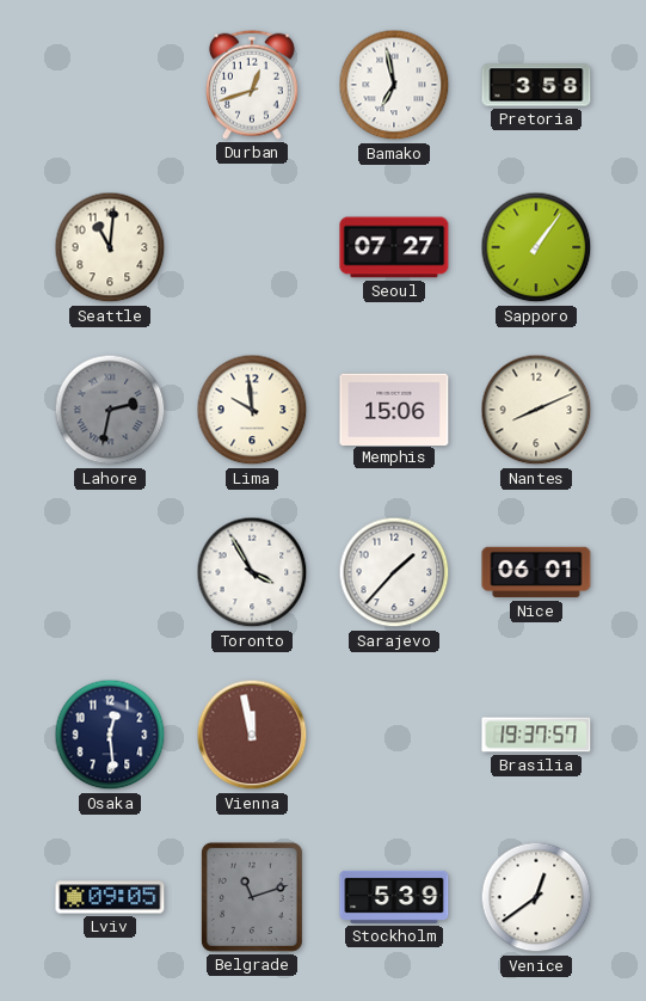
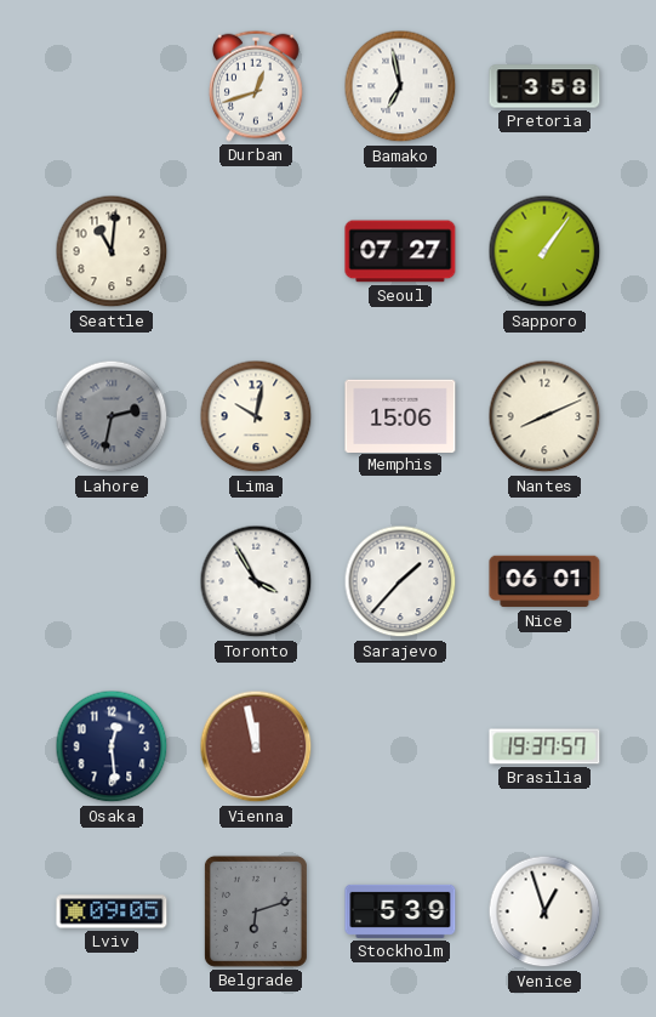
Lima: 9:59 -> 10:02 (256, 416)
Belgrade: 11:12 -> 6:12 (256, 911)
Venice: 12:39 -> 12:57 (544, 911)
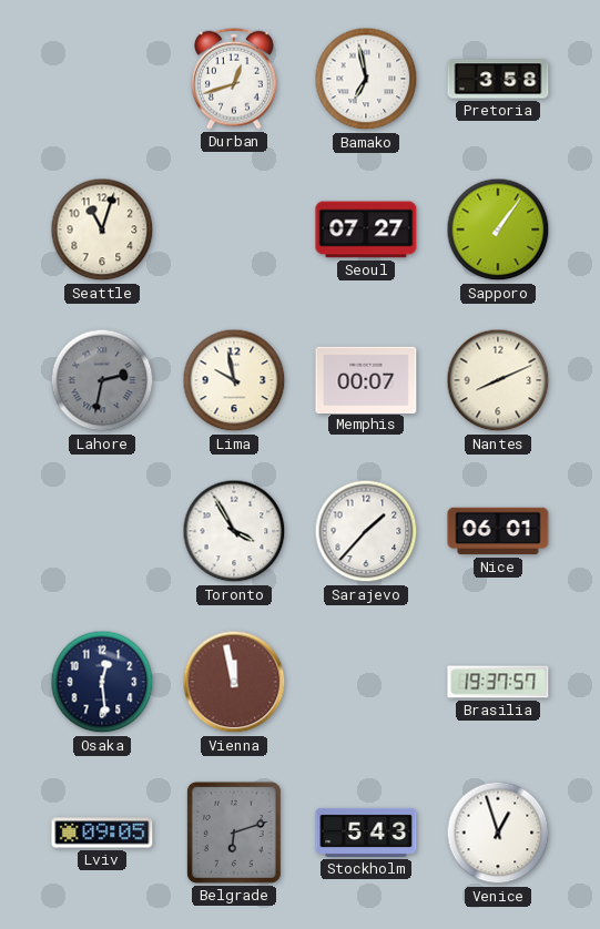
Seattle: 11:01 -> 11:03 (102, 229)
Lima: 10:02 -> 9:58 (234, 380)
Memphis: 15:06 -> 00:07 (366, 379)
Stockholm: 5:39 -> 5:43 (366, 833)
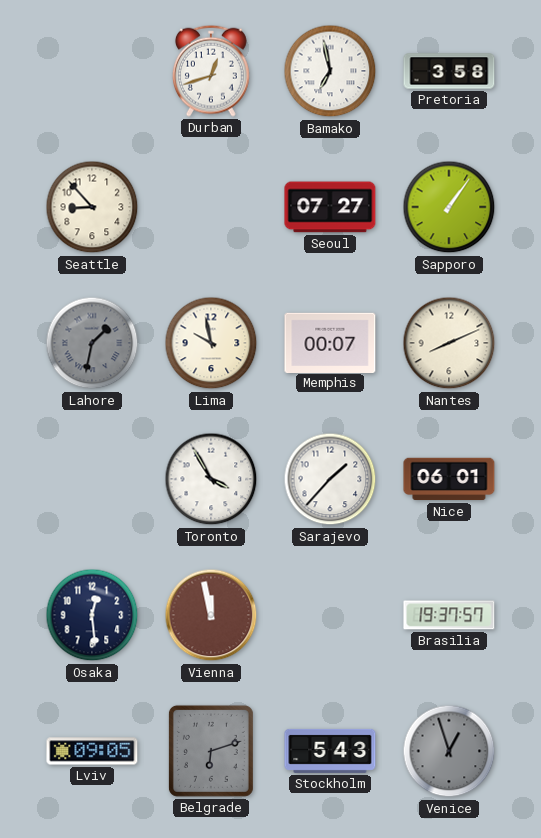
Seattle: 11:03 -> 8:53 (92, 207)
Lahore: 2:32 -> 1:32 (92, 343)
Venice dial: white -> grey (449, 751)
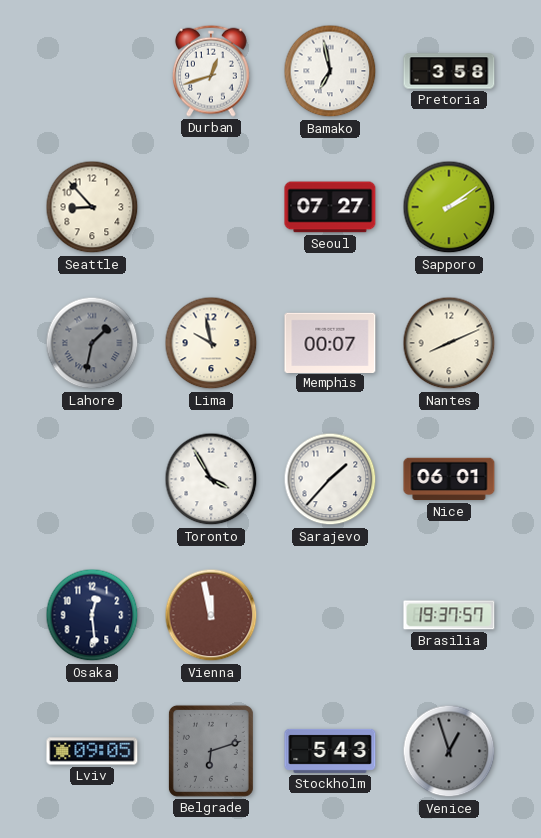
Sapporo: 1:06 -> 2:09 (449, 207)
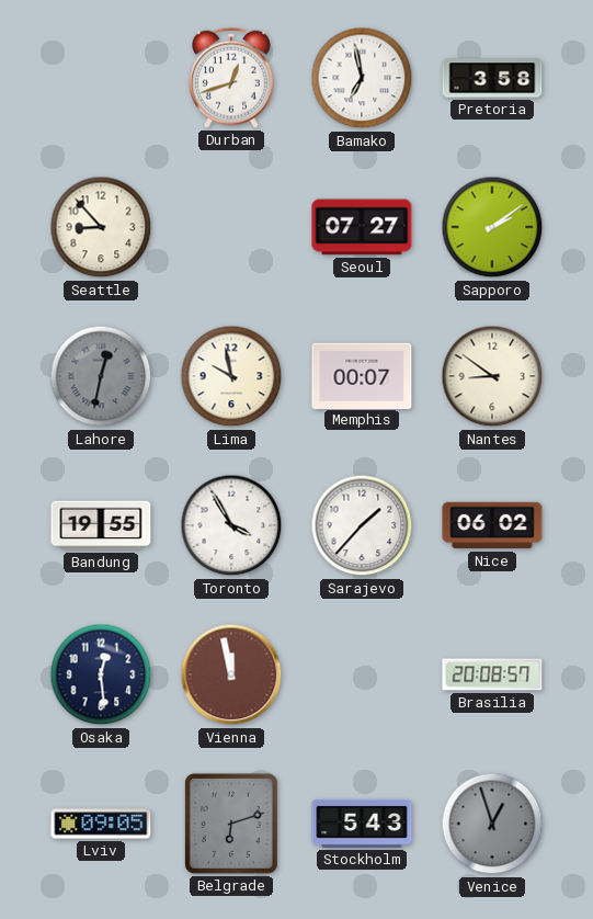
Lahore: 1:32 -> 12:32 (101, 376)
Nantes: 8:11 -> 8:51 (492, 376)
Bandung: none -> 19:55 (101, 525)
Nice: 06:01 -> 06:02 (492, 525)
Brasilia: 19:37 -> 20:08 (492, 674)
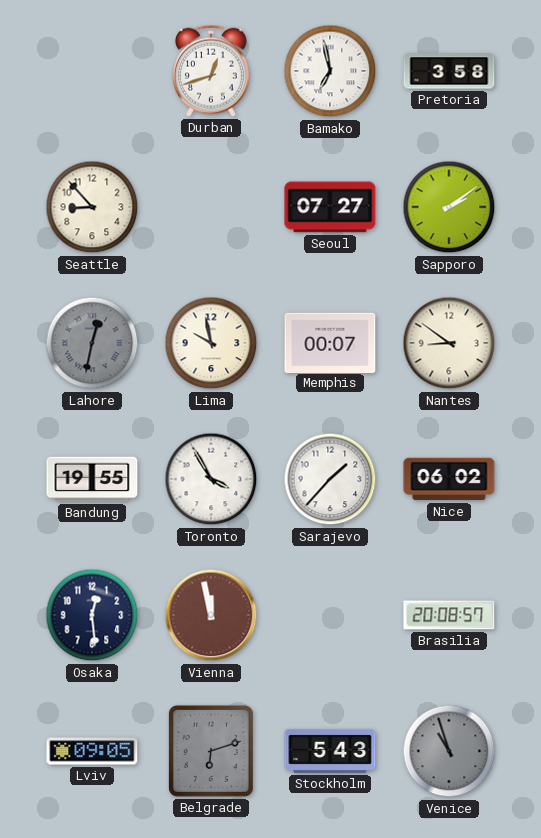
Venice: 12:57 -> 10:57 (449, 751)
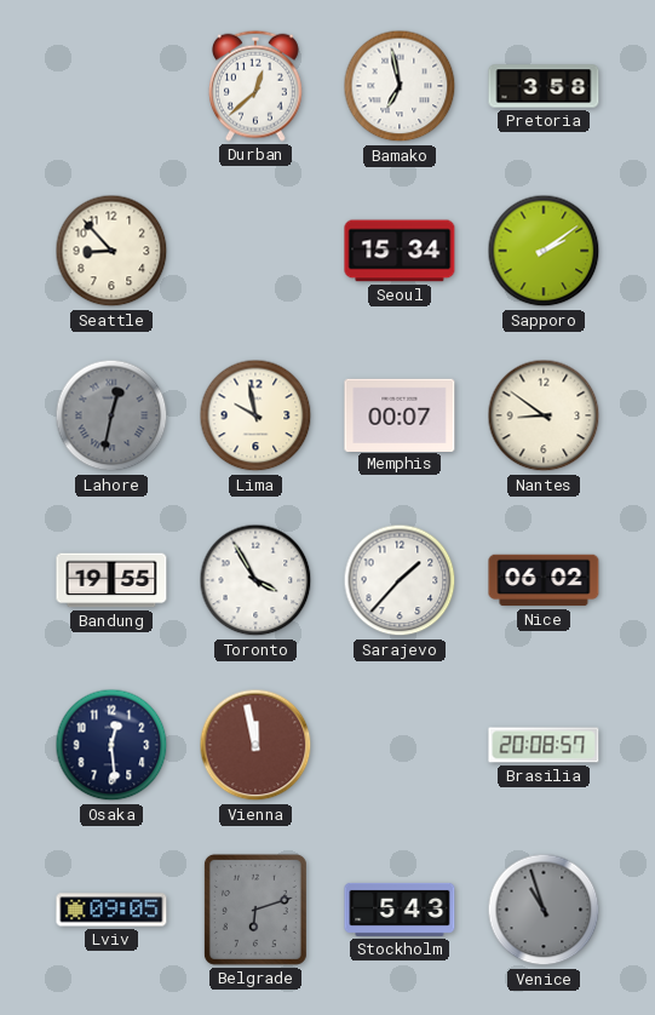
Durban: 12:42 -> 12:38 (255, 86)
Seoul: 07:27 -> 15:34 (400, 251)
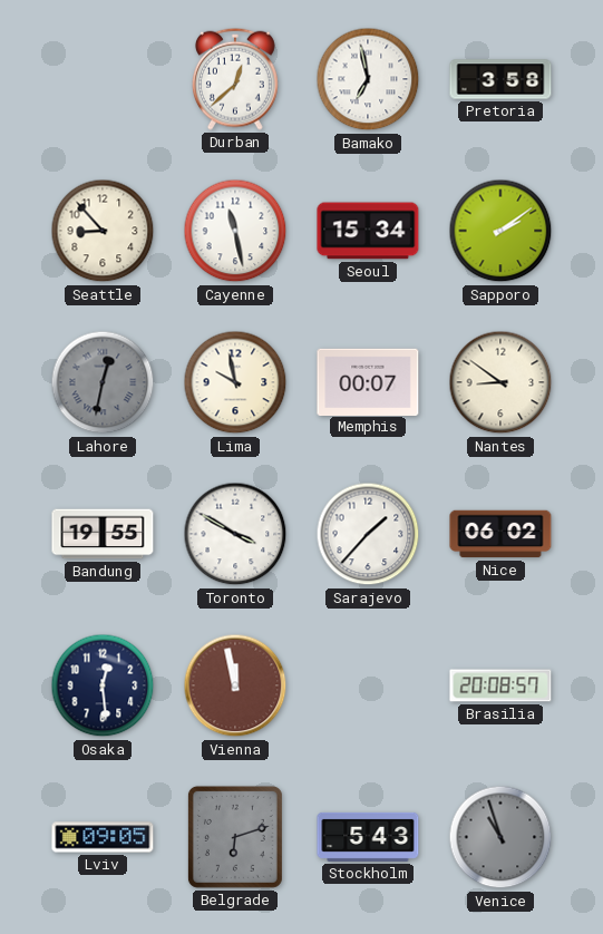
Cayenne: none -> 11:28 (235, 231)
Toronto: 3:55 -> 3:50 (235, 534)
